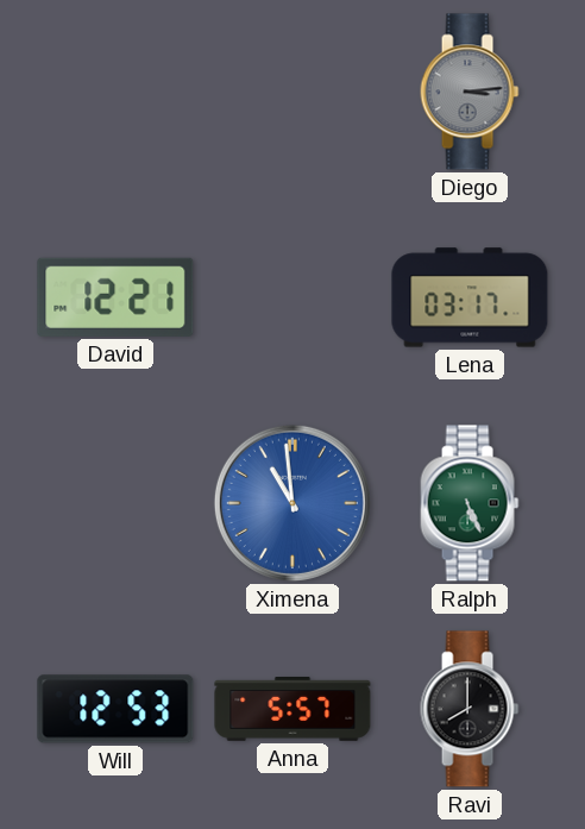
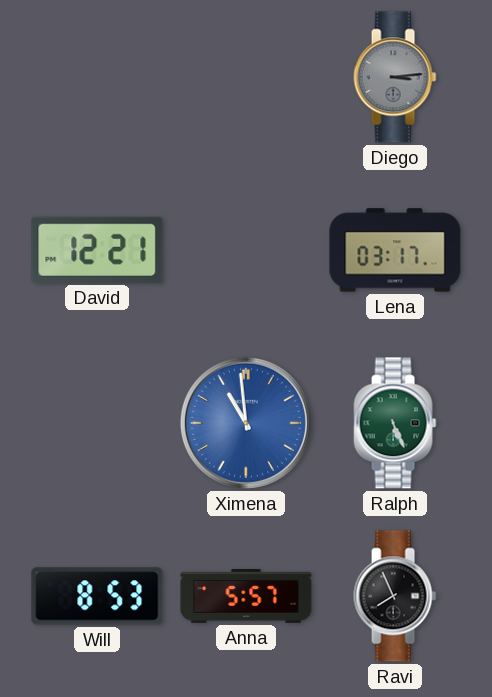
Will: 12:53 -> 8:53 (97, 596)
Ravi: 8:00 -> 7:56 (395, 596)
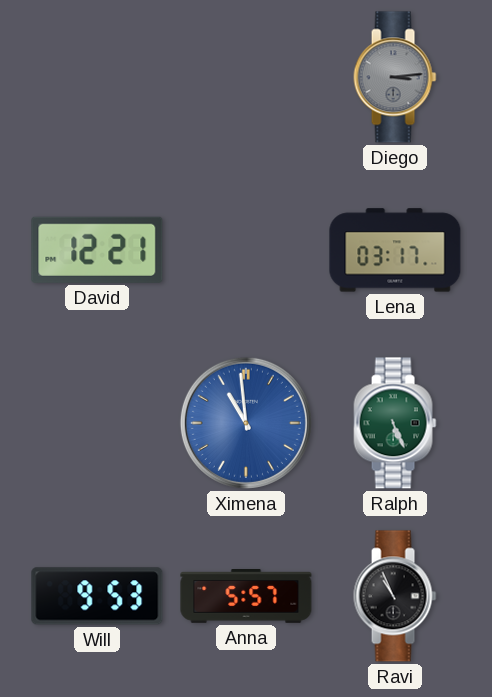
Will: 8:53 -> 9:53 (97, 596)
Ravi: 7:56 -> 10:56 (395, 596)
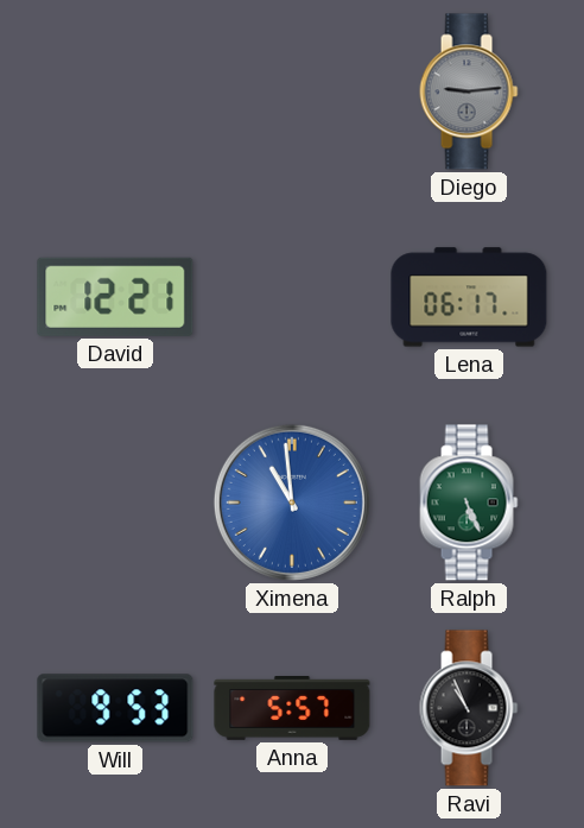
Diego: 3:14 -> 9:14 (469, 91)
Lena: 03:17 -> 06:17 (469, 297)
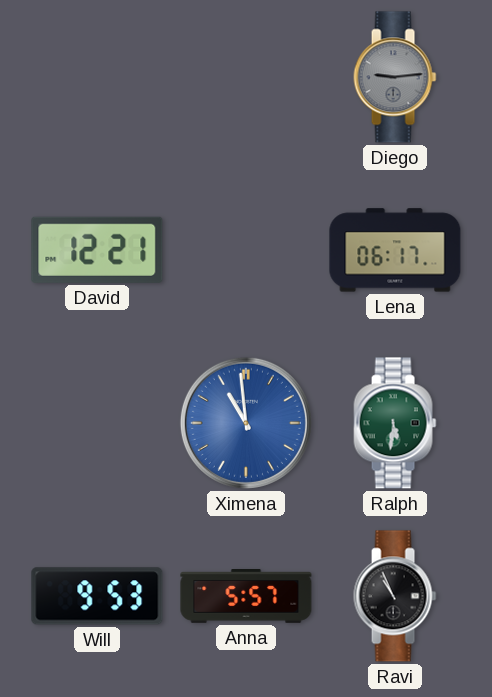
Ralph: 5:26 -> 5:31 (395, 423)
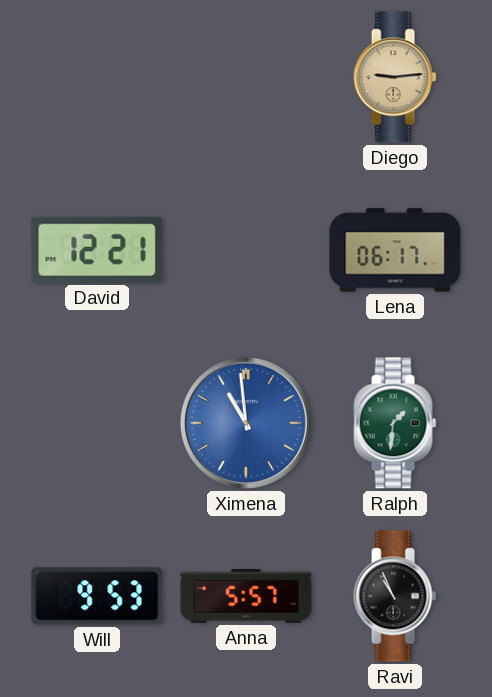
Diego dial: grey -> champagne (395, 77)
Ralph: 5:31 -> 1:31 (395, 423)
